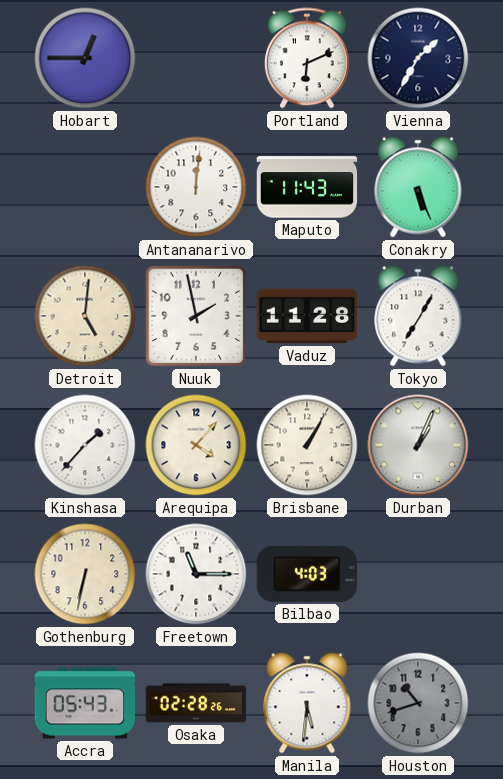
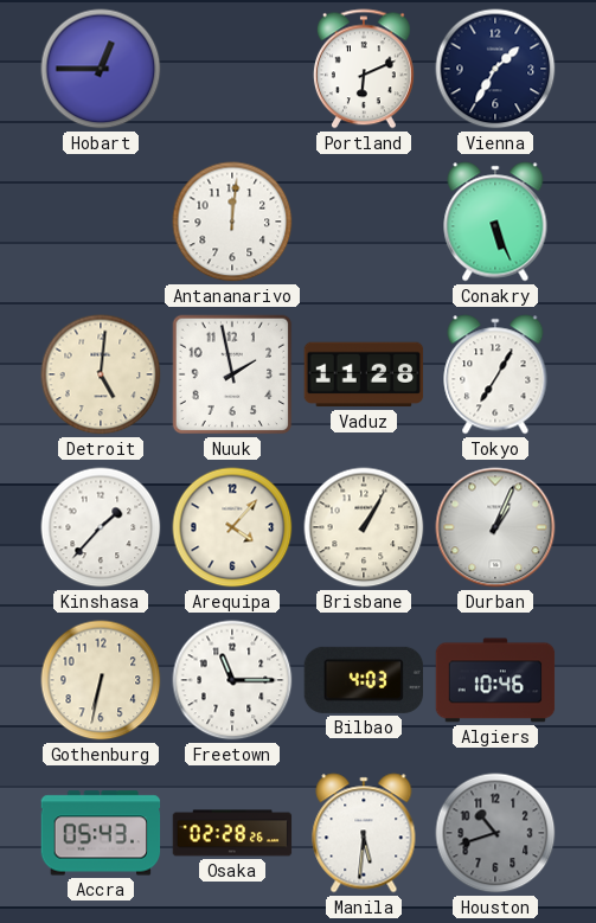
Maputo: 11:43 -> none (307, 187)
Algiers: none -> 10:46 (495, 680)
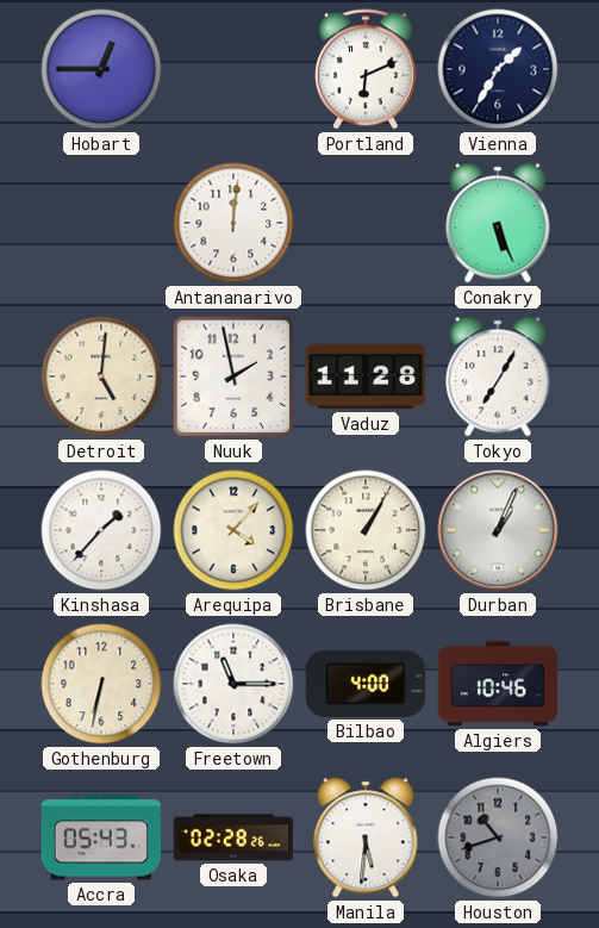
Bilbao: 4:03 -> 4:00 (364, 684)
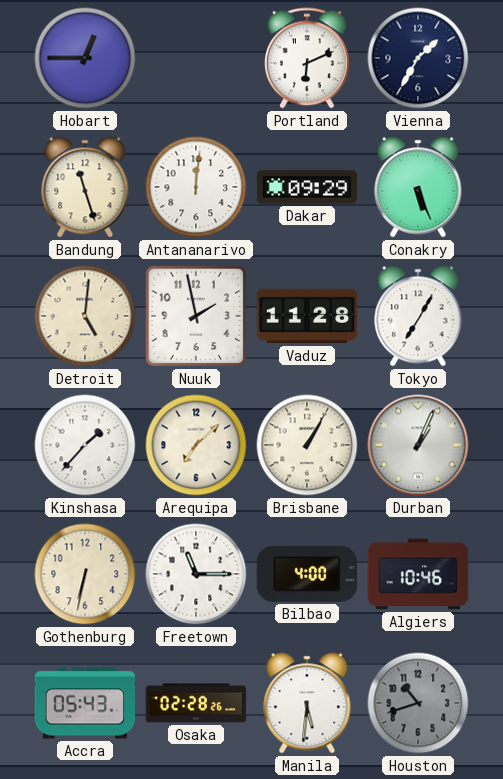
Bandung: none -> 11:27 (85, 187)
Dakar: none -> 09:29 (307, 187)
Arequipa: 4:07 -> 7:08 (196, 445)
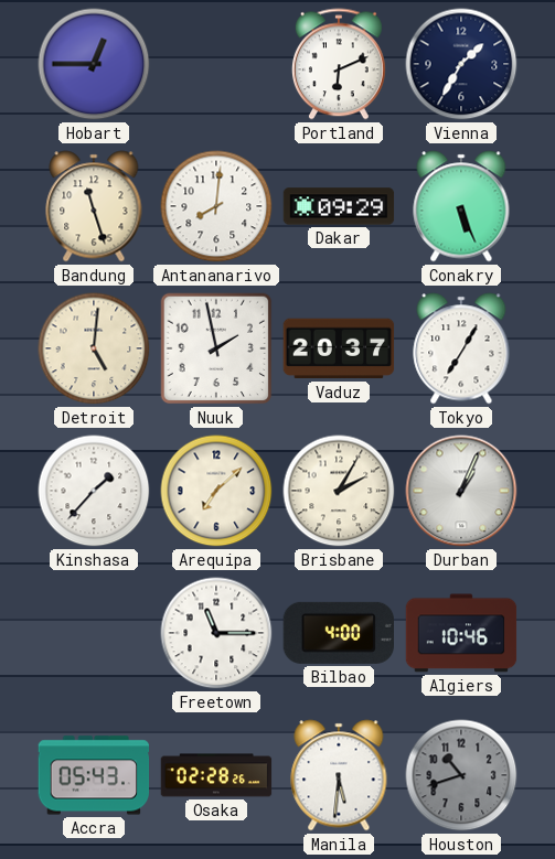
Antananarivo: 12:01 -> 8:01 (216, 206)
Vaduz: 11:28 -> 20:37 (339, 348)
Brisbane: 1:05 -> 2:05 (339, 491)
Gothenburg: 6:32 -> none (85, 574)
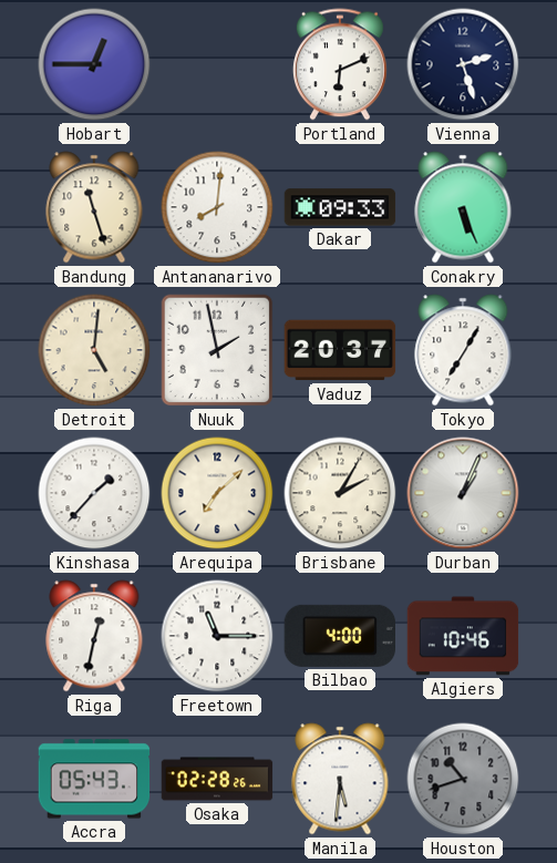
Vienna: 1:35 -> 2:27 (463, 64)
Dakar: 09:29 -> 09:33 (340, 207)
Riga: none -> 12:32 (94, 636)
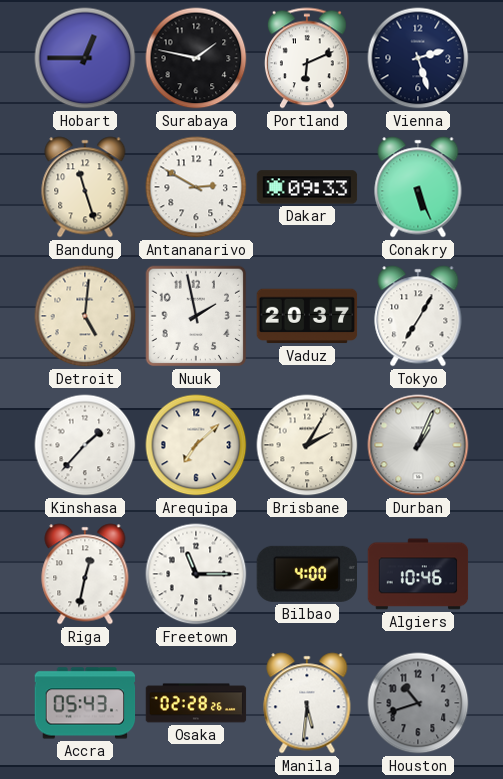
Surabaya: none -> 1:47 (196, 58)
Antananarivo: 8:01 -> 2:50 (196, 187)
